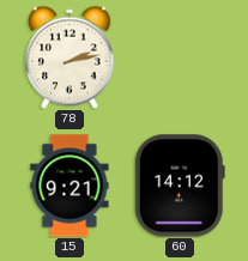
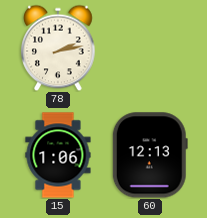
15: 9:21 -> 1:06 (58, 155)
60: 14:12 -> 12:13 (150, 155)
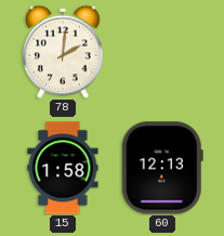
78: 2:13 -> 2:01 (63, 52)
15: 1:06 -> 1:58 (63, 168)
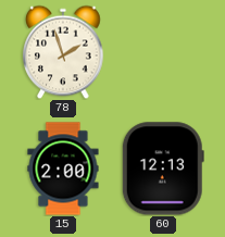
78: 2:01 -> 1:57 (63, 52)
15: 1:58 -> 2:00 (63, 169)
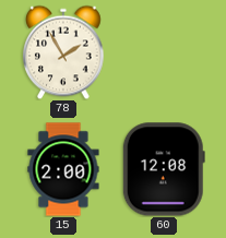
78: 1:57 -> 1:55 (63, 52)
60: 12:13 -> 12:08 (164, 169)
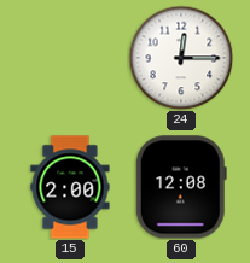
78: 1:55 -> none (63, 52)
24: none -> 12:15 (181, 58)
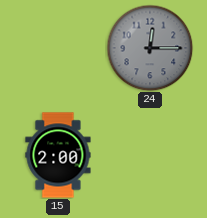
24 dial: white -> grey (150, 48)
60: 12:08 -> none (181, 187)
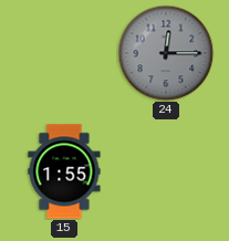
15: 2:00 -> 1:55 (64, 171)
